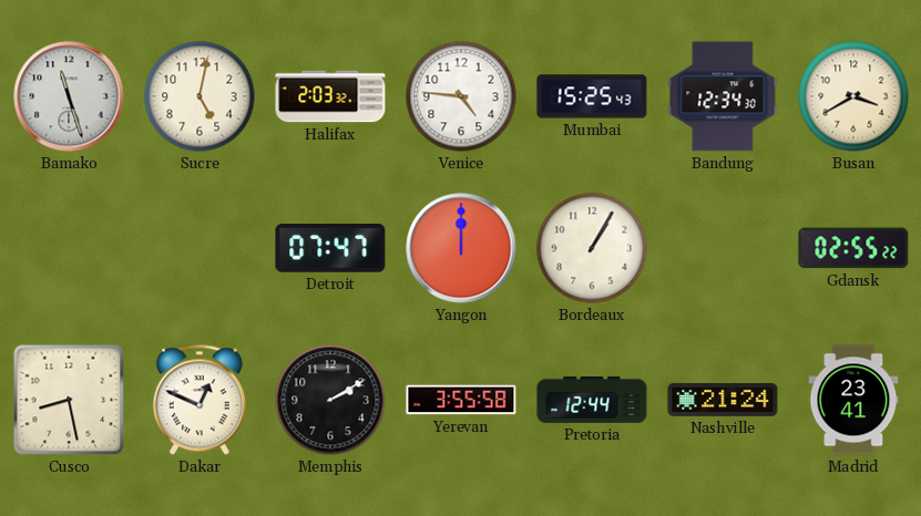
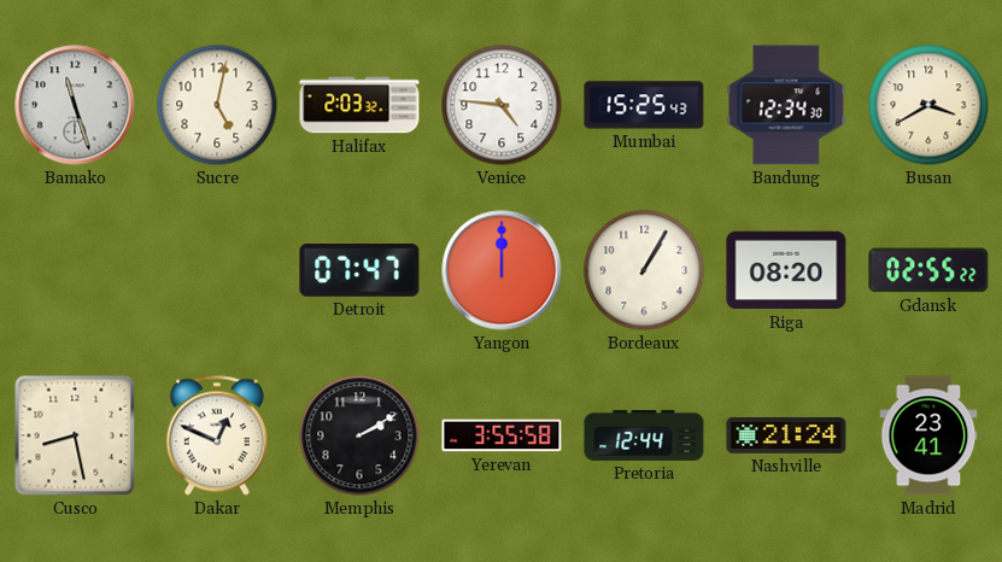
Riga: none -> 08:20 (786, 270)
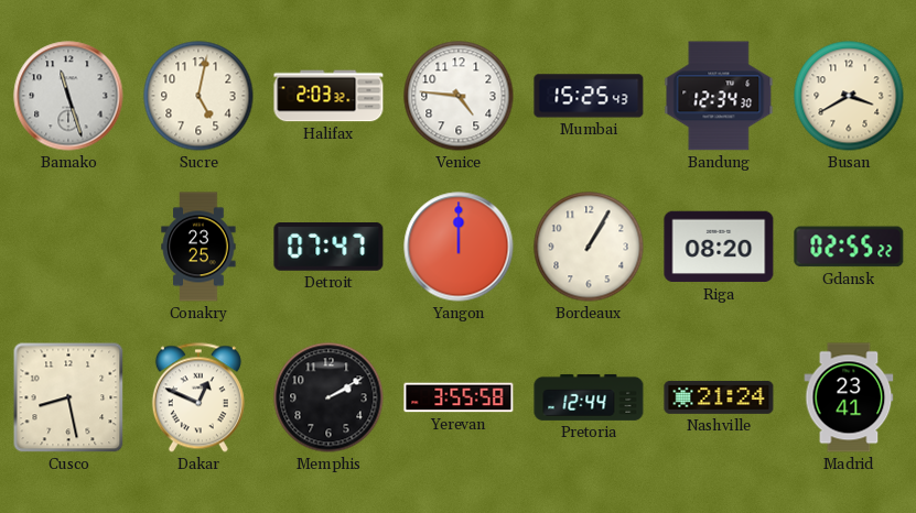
Conakry: none -> 23:25 (198, 247)
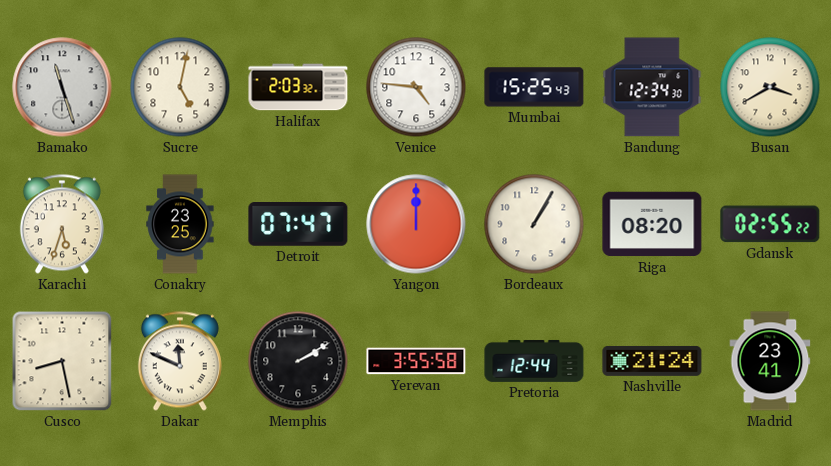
Karachi: none -> 5:33 (62, 224)
Dakar: 12:49 -> 11:49 (180, 361)
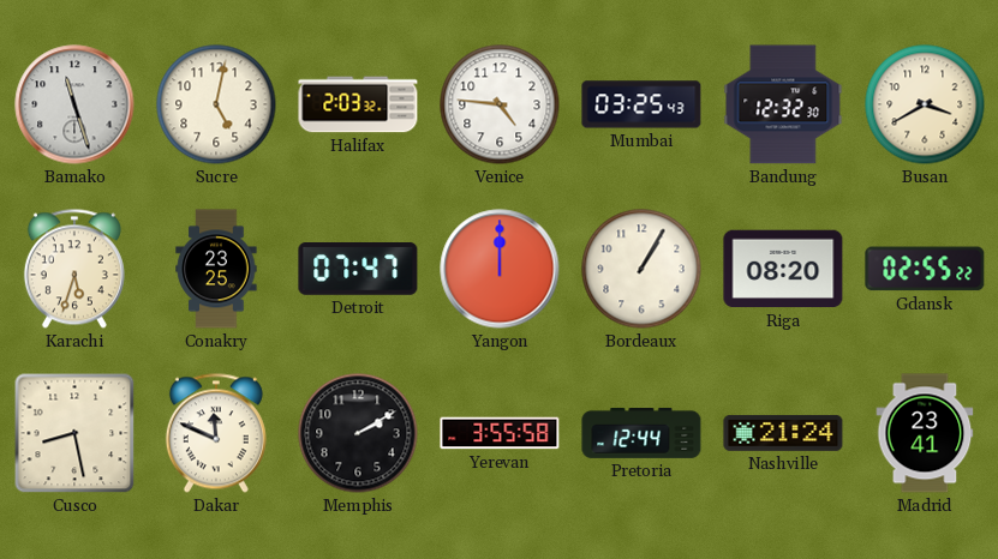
Mumbai: 15:25 -> 03:25 (641, 104)
Bandung: 12:34 -> 12:32 (783, 104)
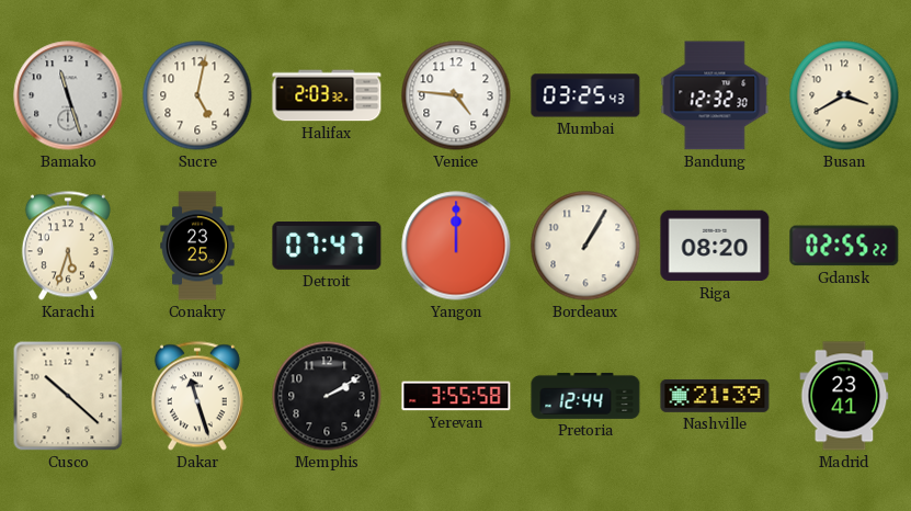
Cusco: 8:28 -> 10:22 (68, 396)
Dakar: 11:49 -> 11:27 (197, 396)
Nashville: 21:24 -> 21:39 (715, 396)
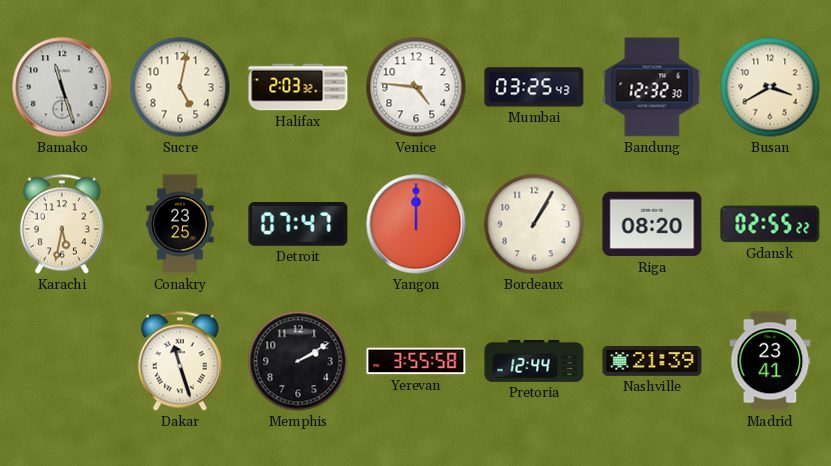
Karachi: 5:33 -> 5:32 (62, 224)
Cusco: 10:22 -> none (68, 396)
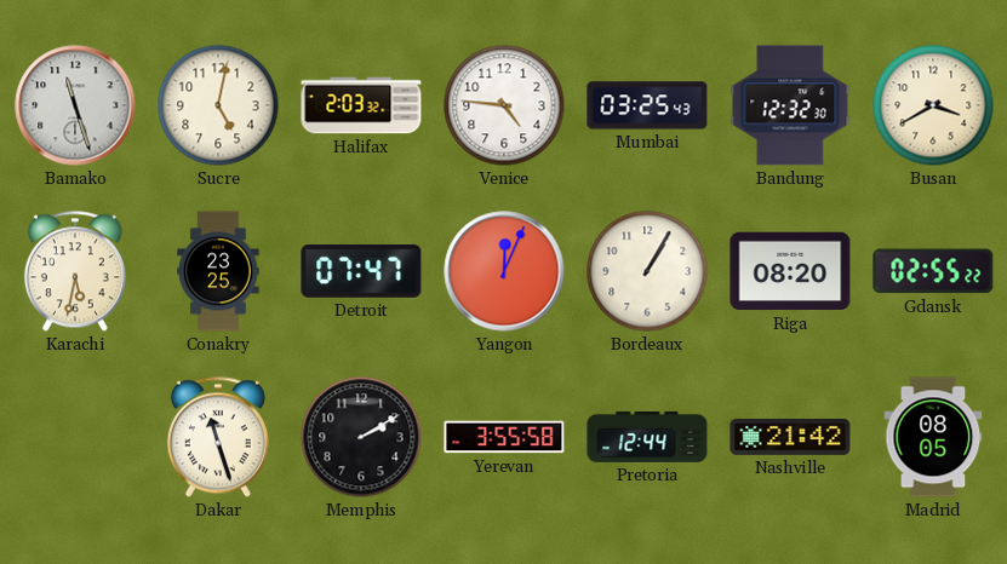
Yangon: 12:00 -> 12:04 (504, 271)
Nashville: 21:39 -> 21:42 (790, 437)
Madrid: 23:41 -> 08:05 (933, 437)
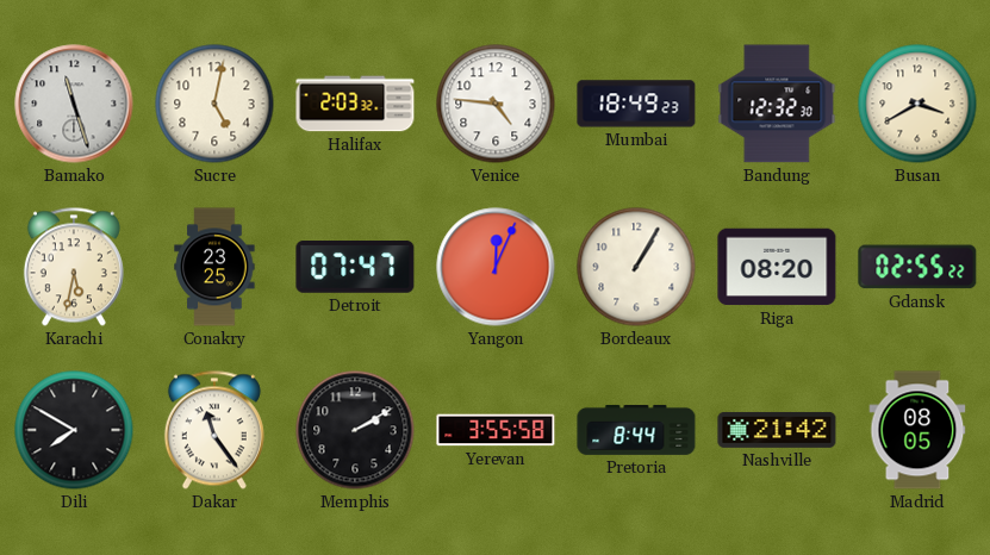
Mumbai: 03:25 -> 18:49 (636, 104)
Dili: none -> 7:50 (74, 430)
Dakar: 11:27 -> 11:24 (214, 430)
Pretoria: 12:44 -> 8:44 (636, 430)
